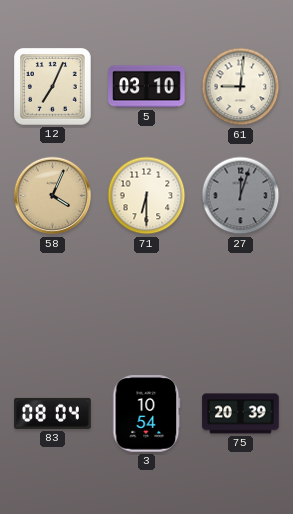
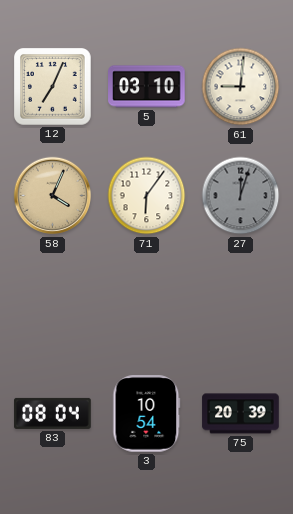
71: 6:30 -> 6:06 (147, 196)
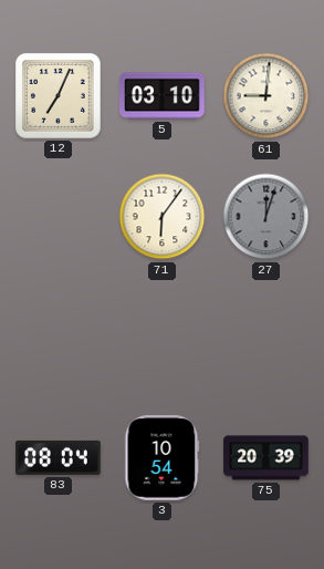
58: 4:04 -> none (53, 196)
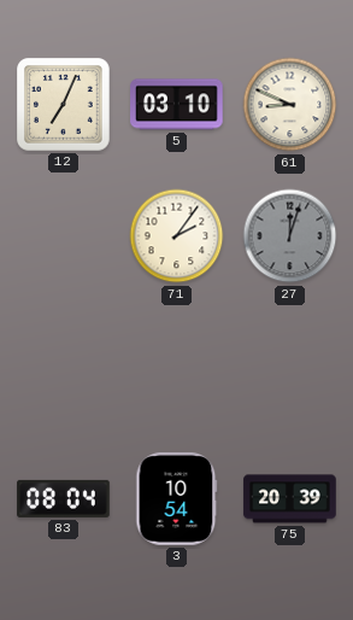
61: 9:01 -> 8:49 (290, 105)
71: 6:06 -> 2:06 (177, 236)
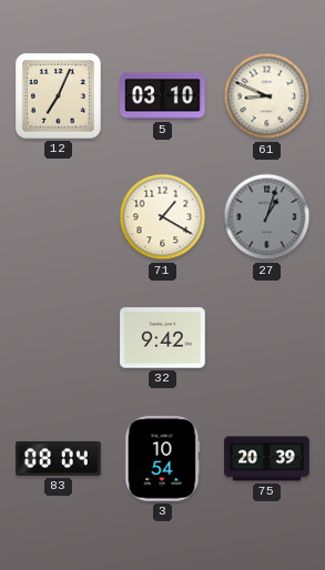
71: 2:06 -> 1:20 (163, 217)
27: 12:03 -> 1:03 (267, 217)
32: none -> 9:42 (163, 338)
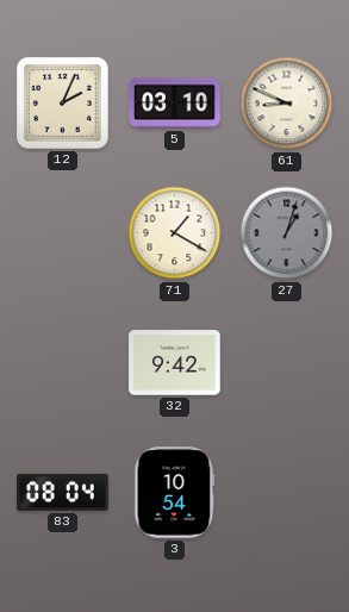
12: 7:04 -> 2:04 (63, 104)
75: 20:39 -> none (267, 459)
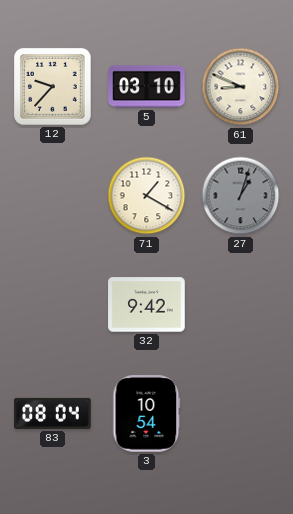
12: 2:04 -> 9:37 (53, 87)
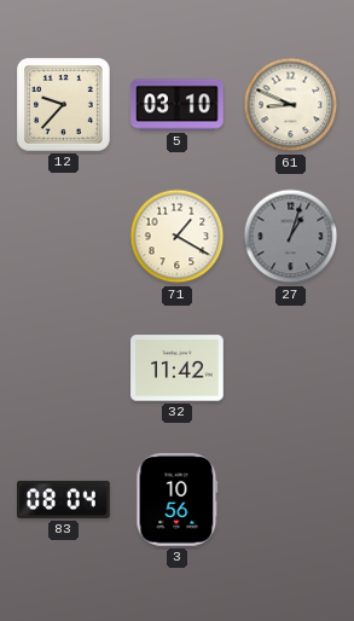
32: 9:42 -> 11:42 (178, 368)
3: 10:54 -> 10:56 (178, 500)
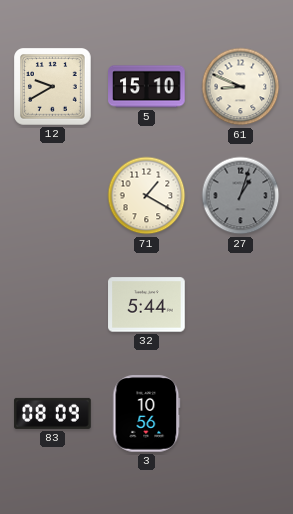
12: 9:37 -> 9:40 (53, 87)
5: 03:10 -> 15:10 (147, 87)
32: 11:42 -> 5:44 (147, 305)
83: 08:04 -> 08:09 (53, 413)
